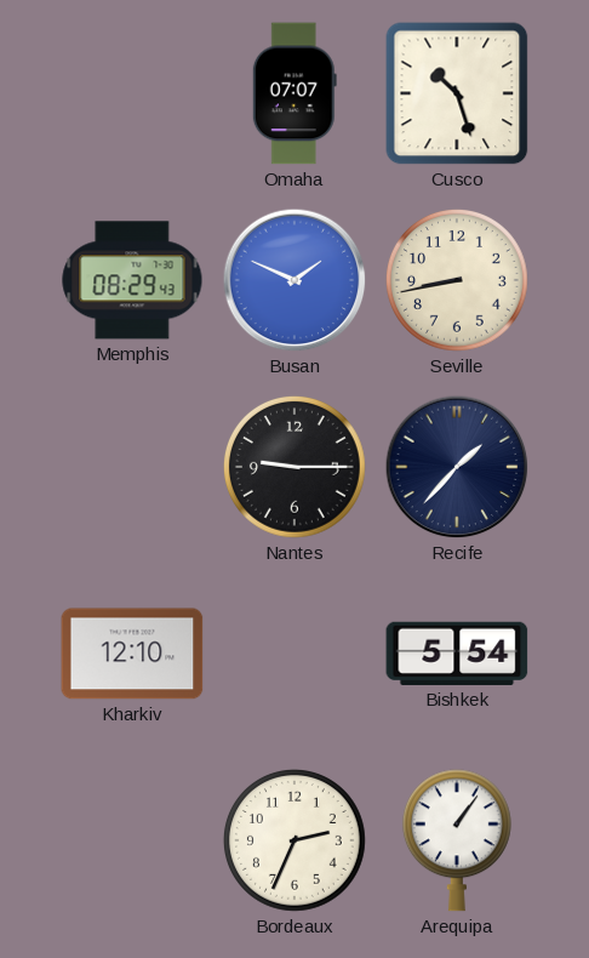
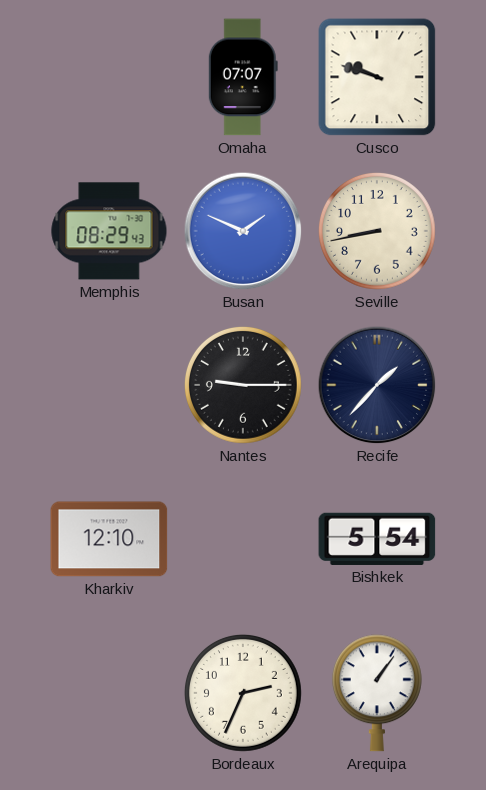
Cusco: 10:27 -> 9:48 (377, 77)
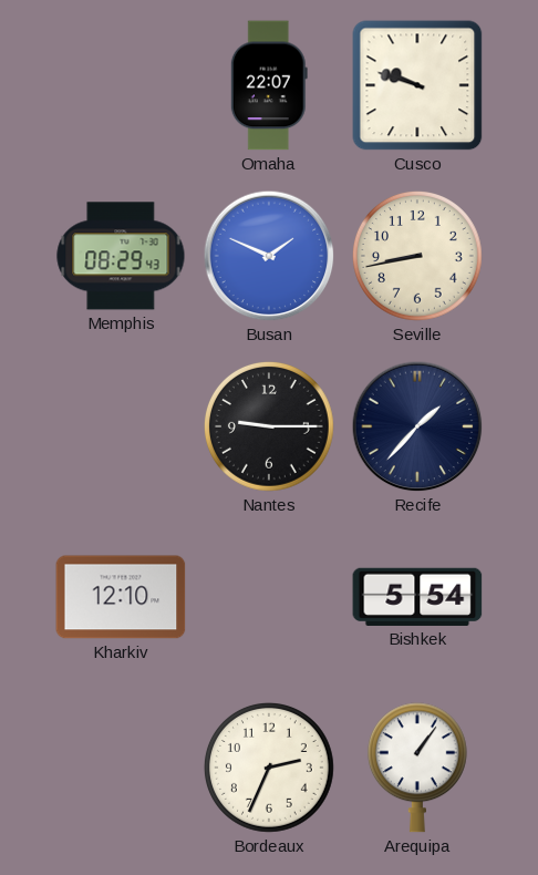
Omaha: 07:07 -> 22:07 (269, 85)
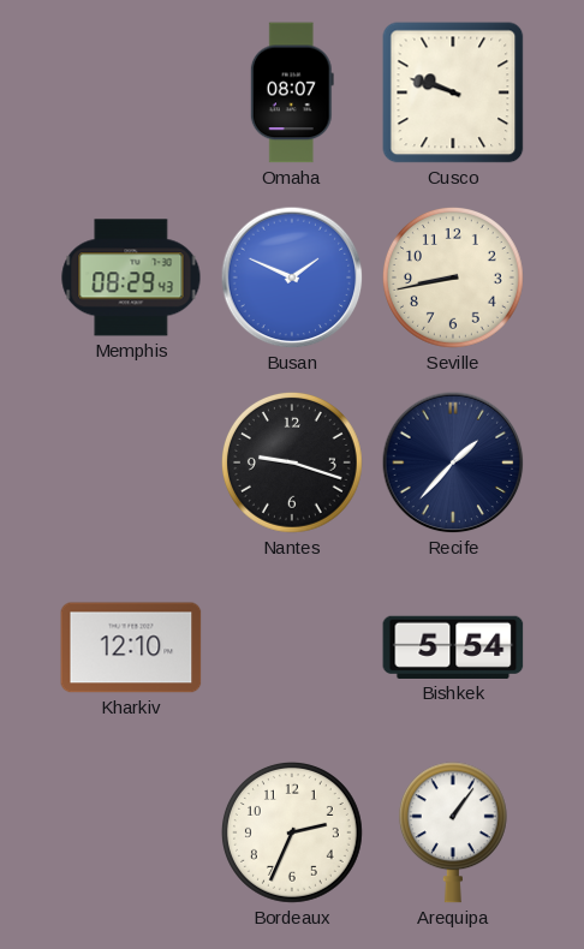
Omaha: 22:07 -> 08:07 (292, 92)
Nantes: 9:15 -> 9:18 (292, 462)
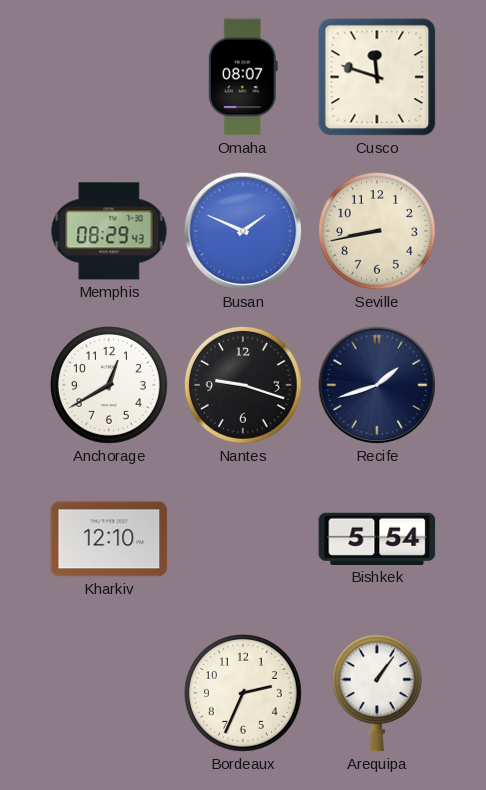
Cusco: 9:48 -> 11:48 (377, 77)
Anchorage: none -> 12:40 (109, 385)
Recife: 1:37 -> 1:42 (377, 385)
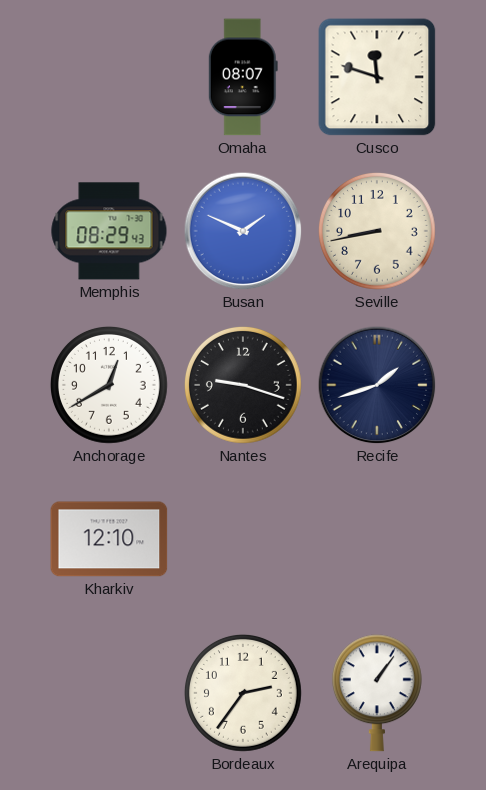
Bishkek: 5:54 -> none (377, 539)
Bordeaux: 2:34 -> 2:36 (243, 693)
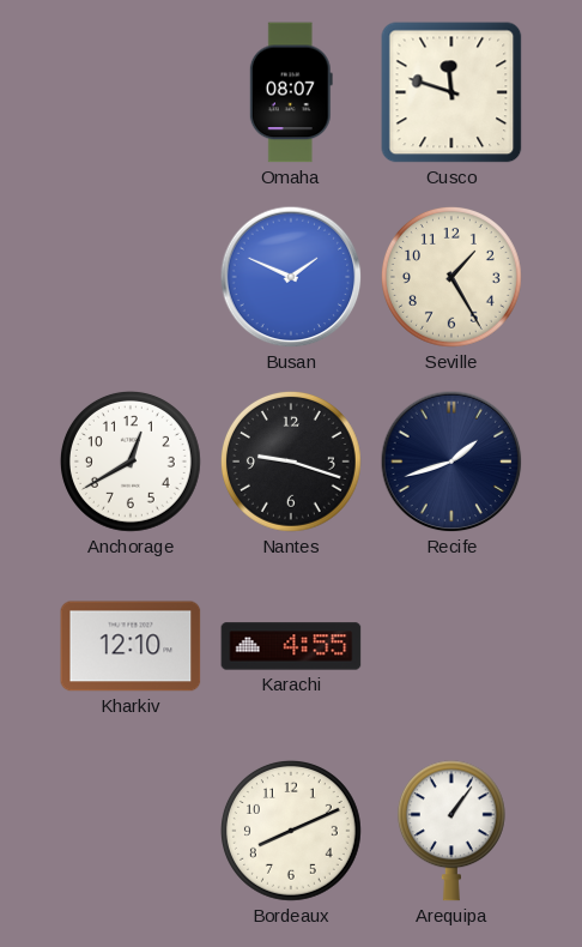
Memphis: 08:29 -> none (109, 231)
Seville: 8:43 -> 1:25 (451, 277)
Karachi: none -> 4:55 (291, 646)
Bordeaux: 2:36 -> 8:11 (291, 831)
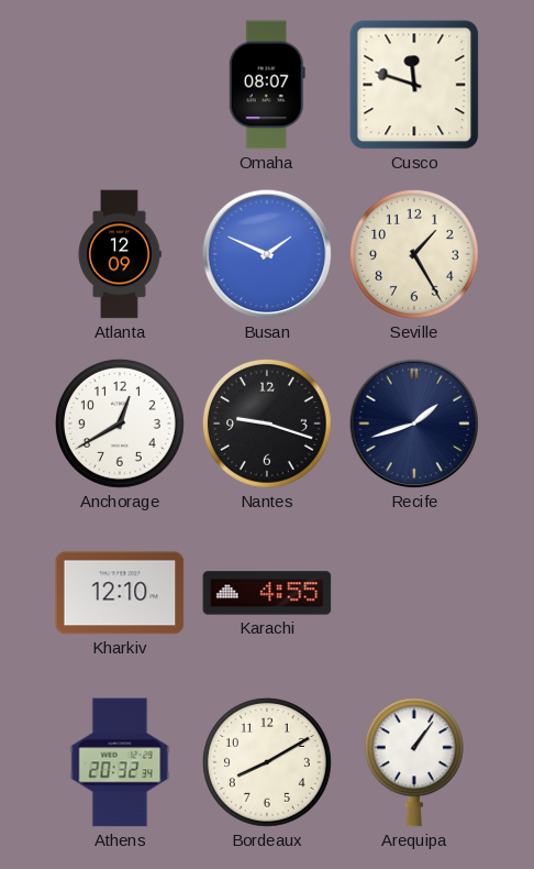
Atlanta: none -> 12:09 (120, 254)
Athens: none -> 20:32 (120, 762)
Bordeaux: 8:11 -> 8:10 (267, 762)
